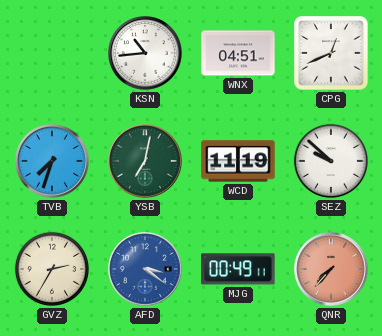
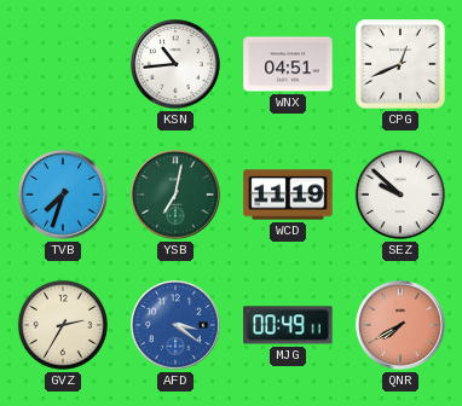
QNR: 7:37 -> 7:40 (400, 325)
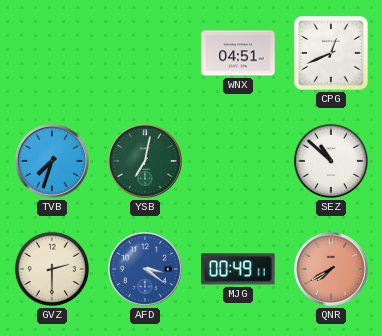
KSN: 10:44 -> none (175, 64)
WCD: 11:19 -> none (288, 195)
SEZ: 9:52 -> 10:52 (331, 161)
GVZ: 2:35 -> 2:30 (52, 269)
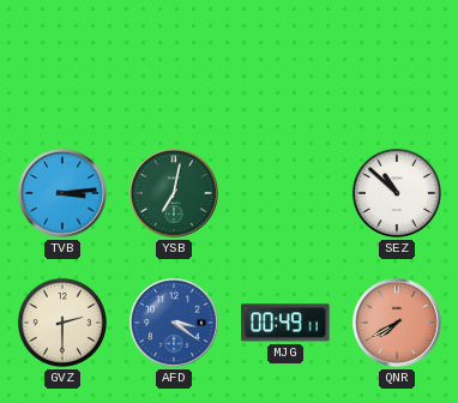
WNX: 04:51 -> none (238, 53)
CPG: 12:41 -> none (331, 53)
TVB: 7:33 -> 3:14 (62, 193)
